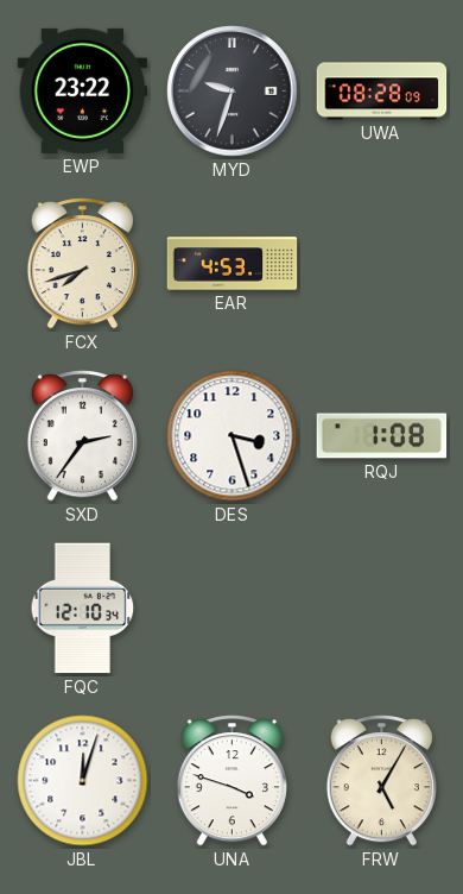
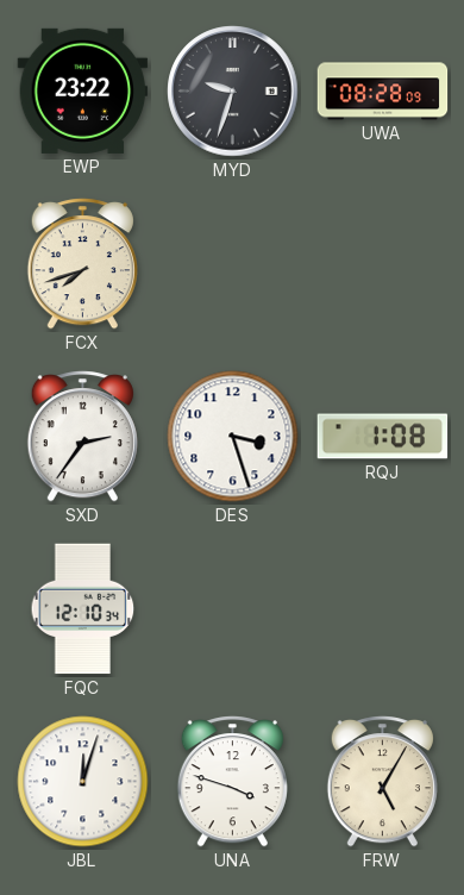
EAR: 4:53 -> none (233, 264)
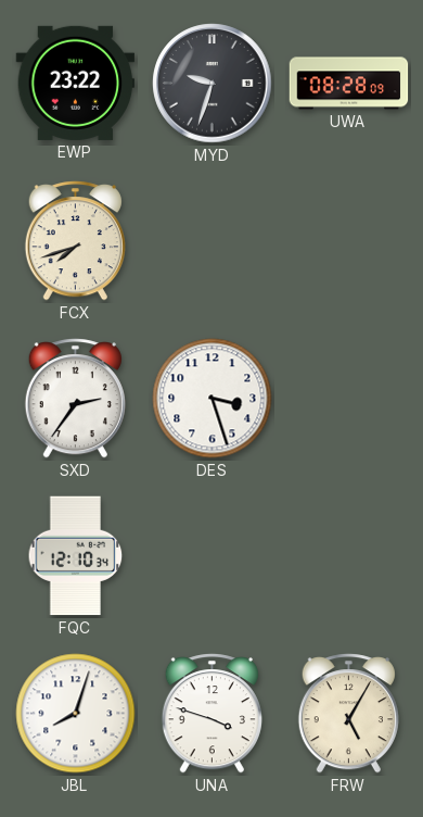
RQJ: 1:08 -> none (383, 437)
JBL: 12:03 -> 8:03 (76, 714)
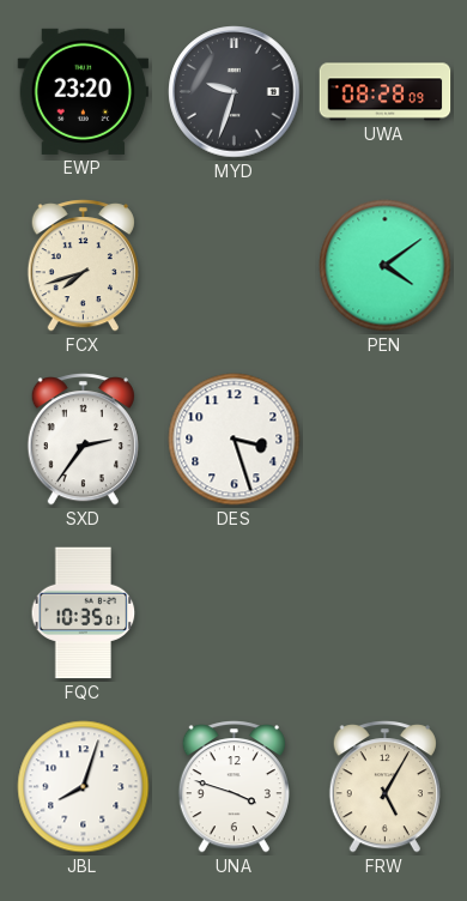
EWP: 23:22 -> 23:20 (84, 91)
PEN: none -> 4:09 (386, 266)
FQC: 12:10 -> 10:35 (84, 613)
